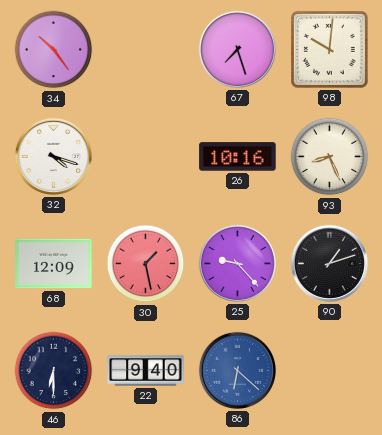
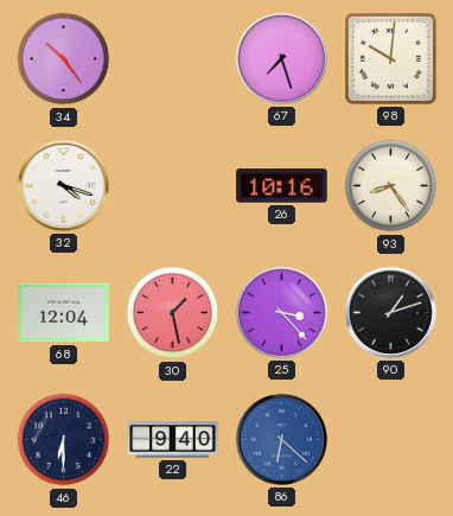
93: 8:26 -> 8:24 (391, 186)
68: 12:09 -> 12:04 (64, 313)
25: 9:23 -> 3:23 (281, 312)
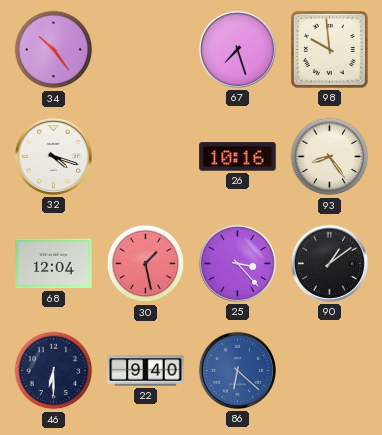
98: 10:01 -> 9:59 (330, 50)
90: 1:12 -> 1:09 (329, 263)
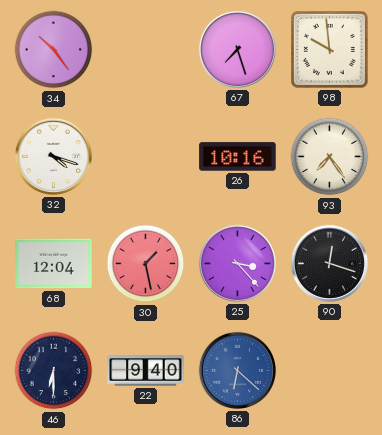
93: 8:24 -> 7:24 (330, 157)
90: 1:09 -> 12:18 (329, 263)
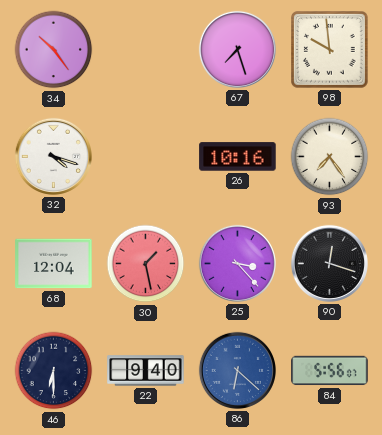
84: none -> 5:56 (330, 371)
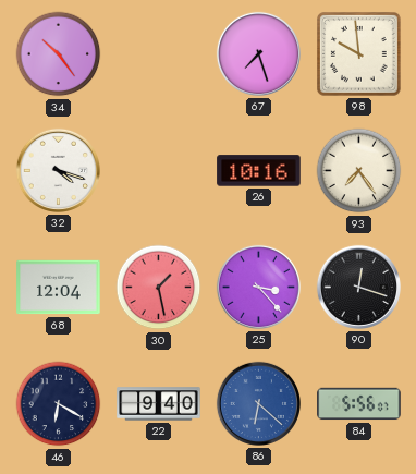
46: 6:30 -> 6:20 (59, 404)
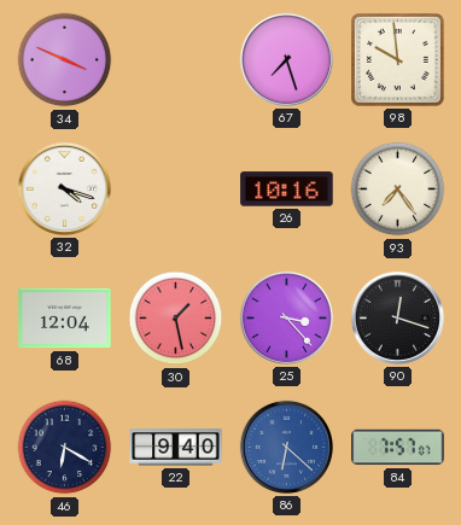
34: 10:24 -> 3:49 (65, 60)
84: 5:56 -> 7:57 (398, 448)
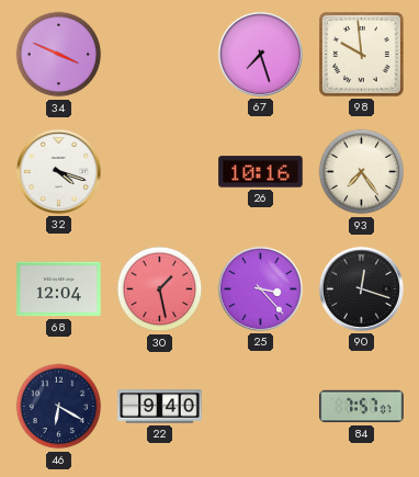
86: 6:22 -> none (286, 447)
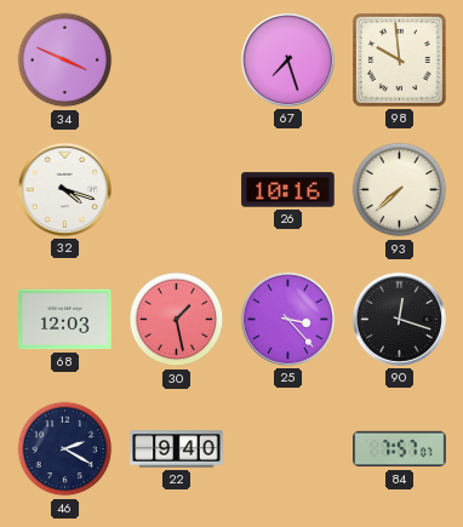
93: 7:24 -> 7:38 (400, 190)
68: 12:04 -> 12:03 (65, 320)
46: 6:20 -> 2:20 (65, 449)
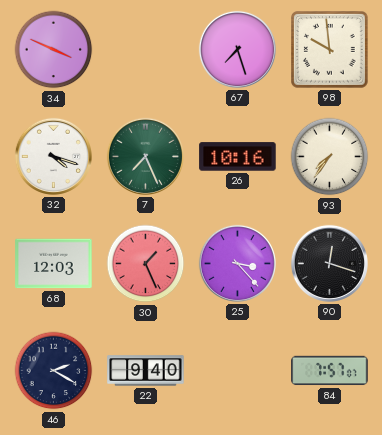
7: none -> 7:26 (145, 156)
93: 7:38 -> 7:36 (330, 157)
30: 1:28 -> 1:26 (146, 264)
